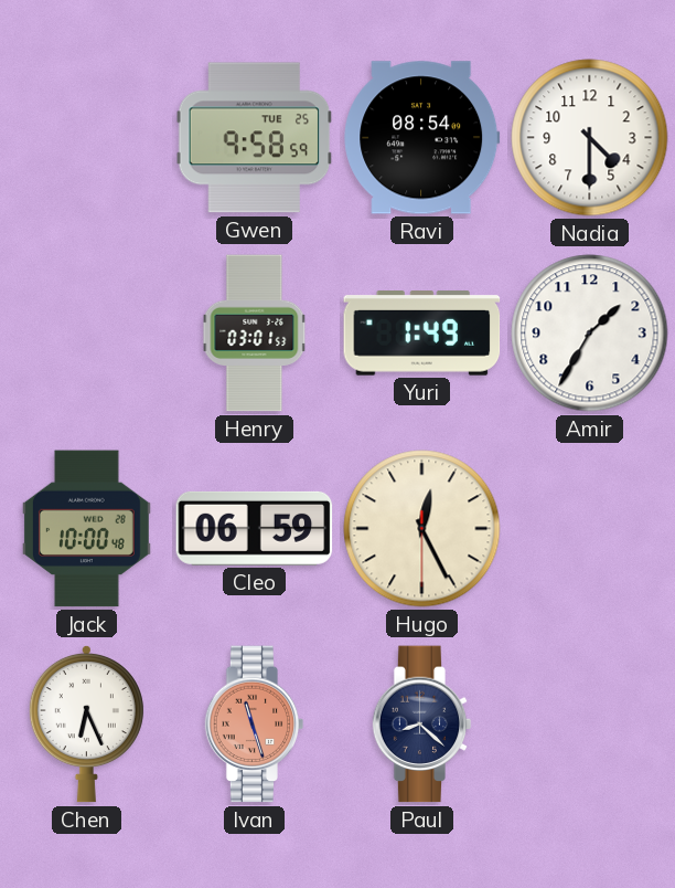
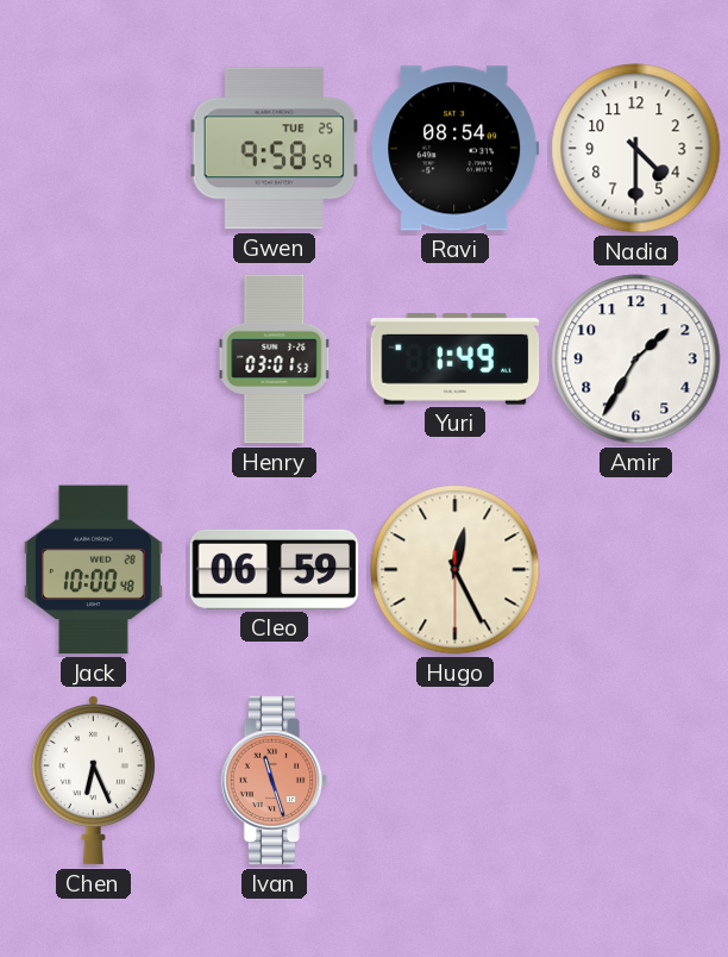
Paul: 8:22 -> none (422, 725)
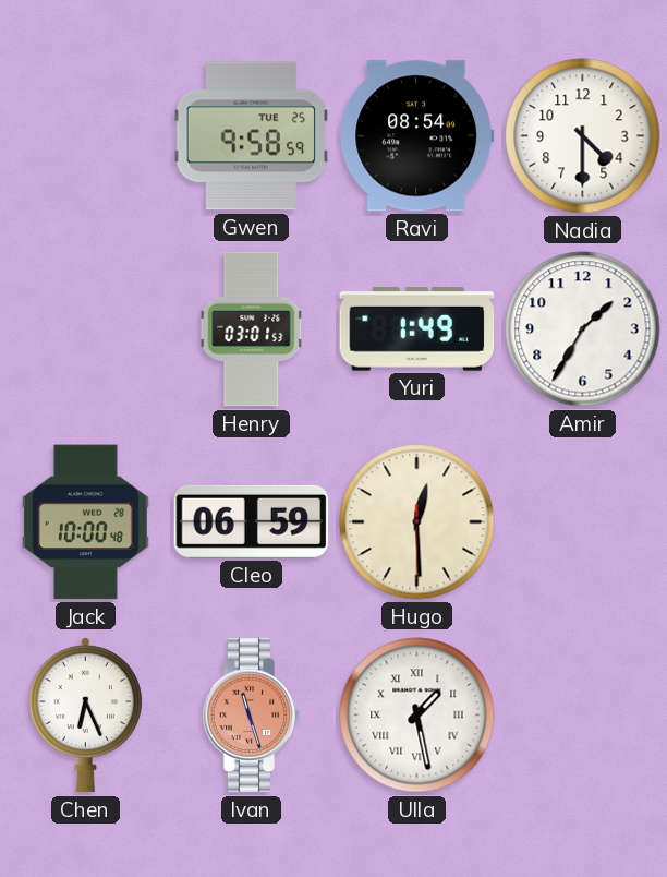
Hugo: 12:25 -> 12:29 (417, 522)
Ulla: none -> 1:28 (417, 716)
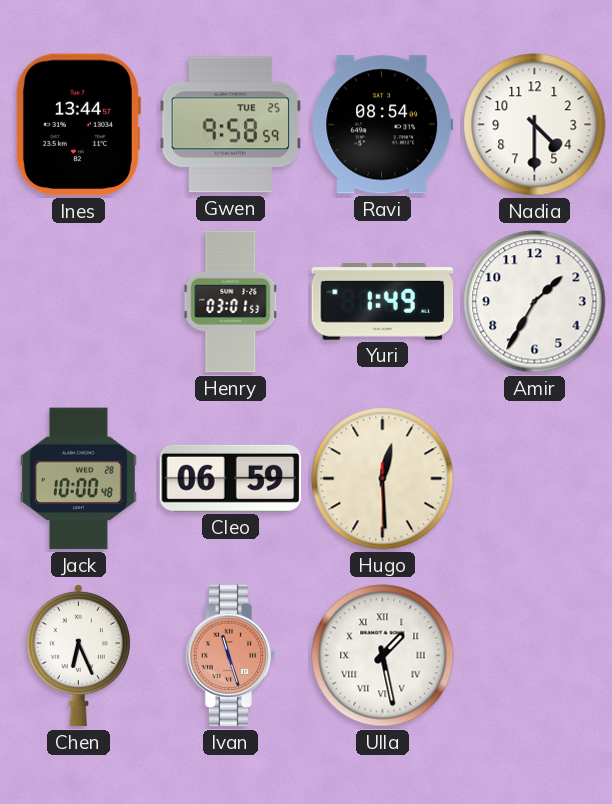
Ines: none -> 13:44 (78, 125)
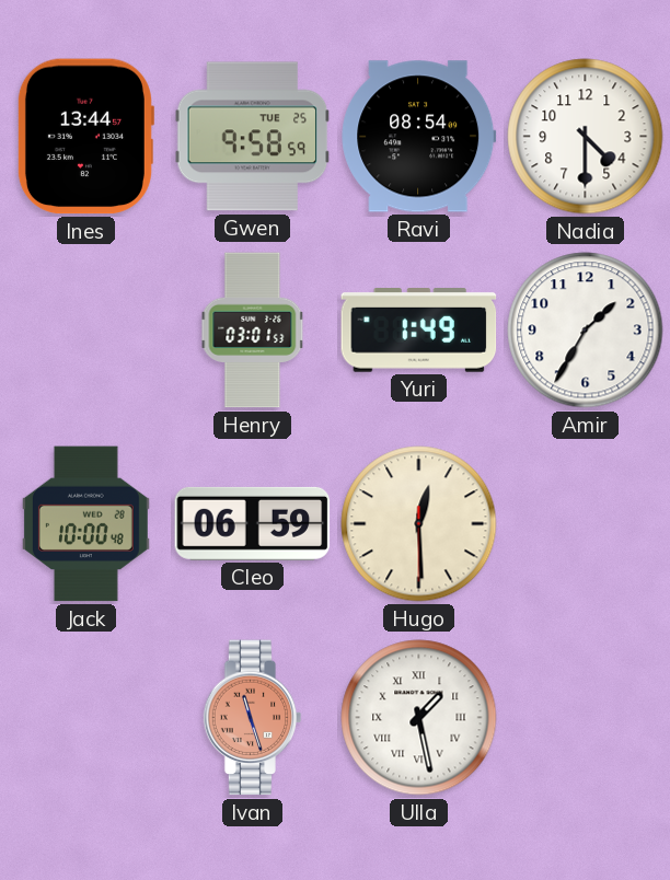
Chen: 6:26 -> none (78, 655)
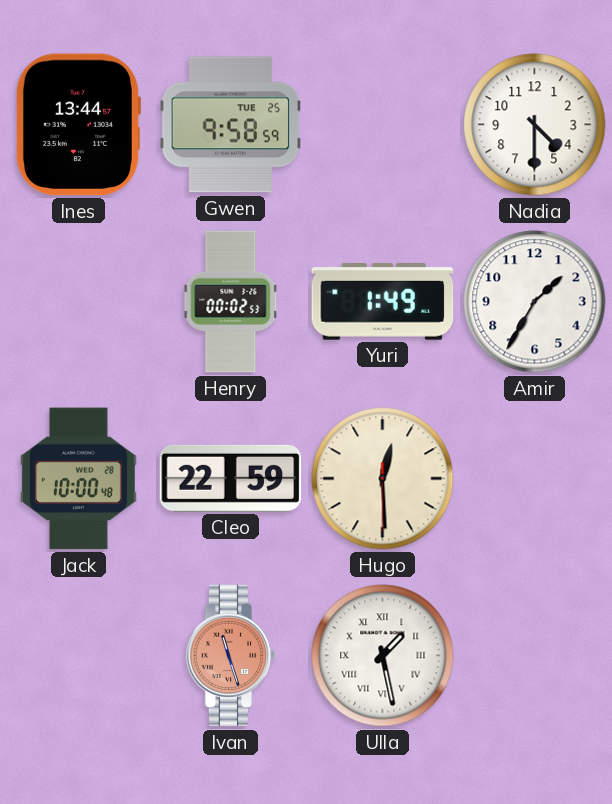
Ravi: 08:54 -> none (419, 137)
Henry: 03:01 -> 00:02 (231, 302)
Cleo: 06:59 -> 22:59 (231, 478)
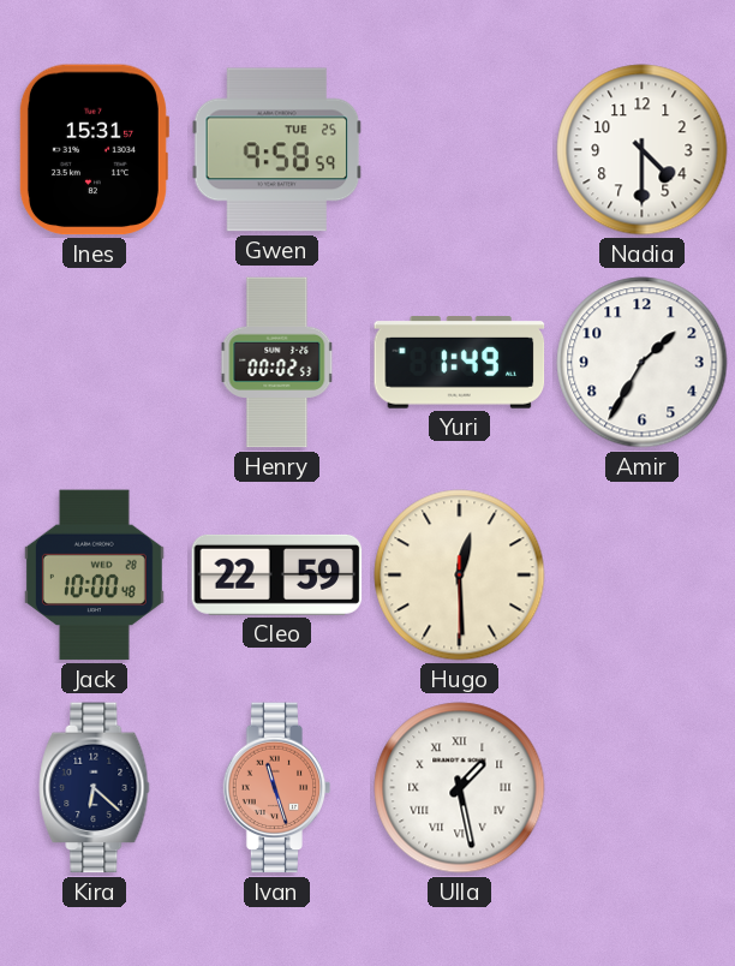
Ines: 13:44 -> 15:31 (94, 150)
Kira: none -> 6:22 (95, 788)
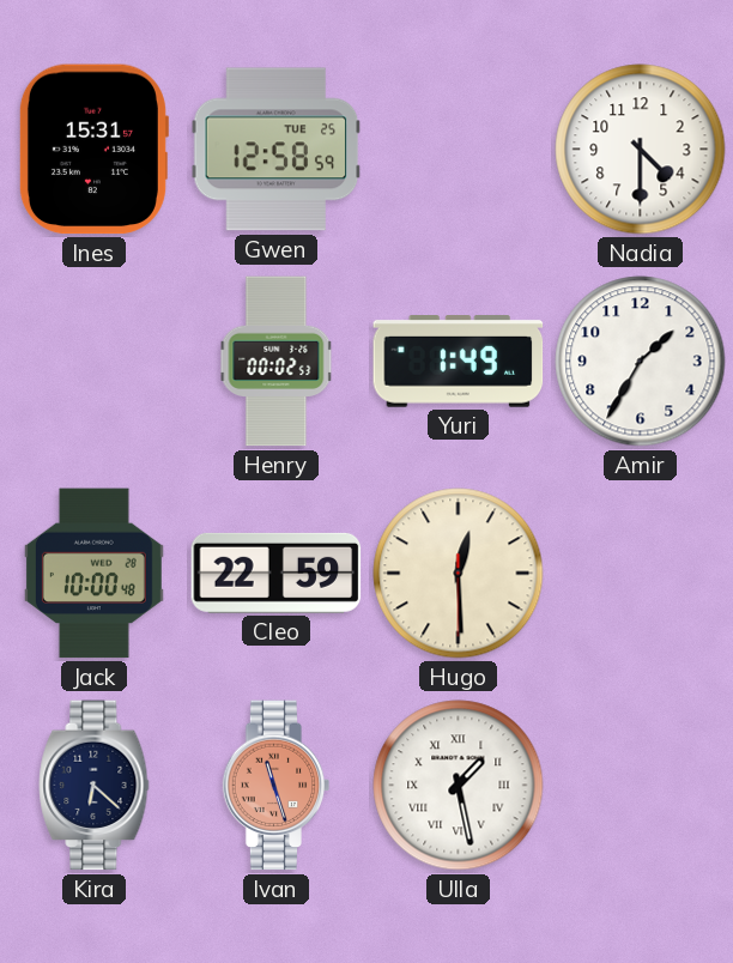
Gwen: 9:58 -> 12:58 (277, 150)
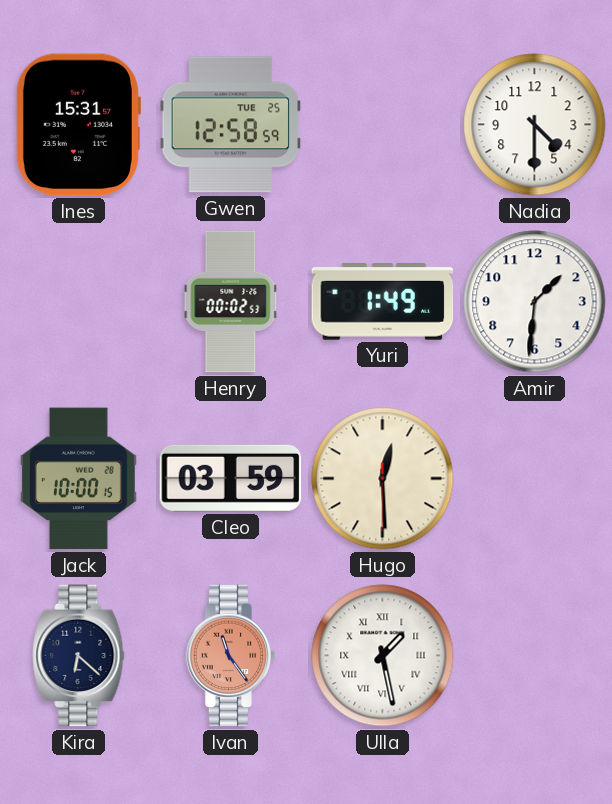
Amir: 1:35 -> 1:31 (535, 302)
Jack: 10:00:48 -> 10:00:15 (78, 479)
Cleo: 22:59 -> 03:59 (231, 478)
Ivan: 11:27 -> 11:24 (231, 656)
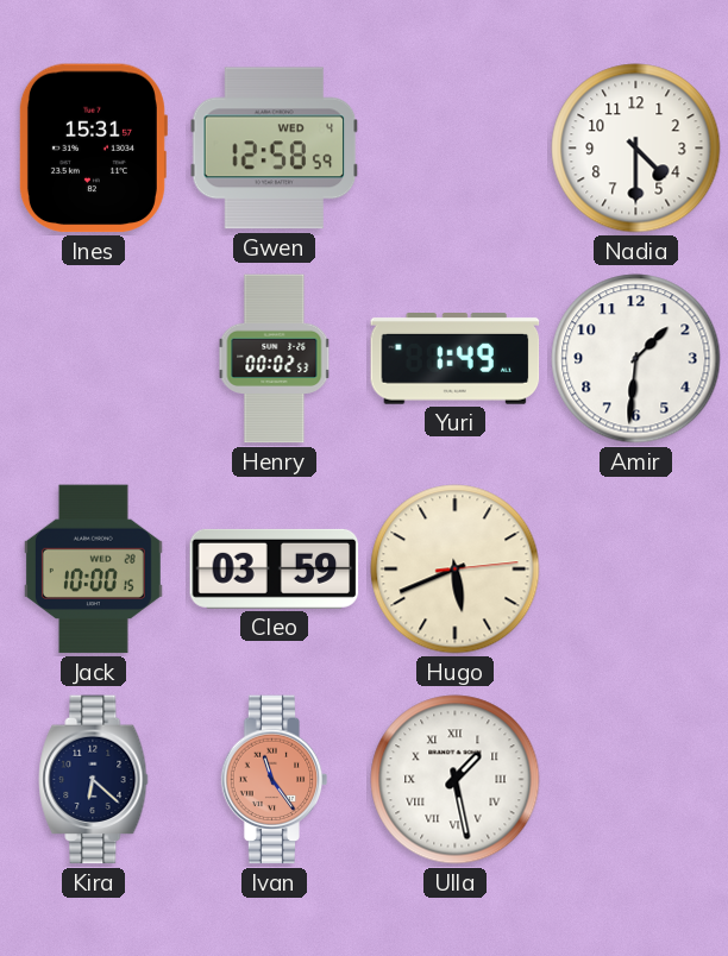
Gwen date: TUE 25 -> WED 4 (275, 149)
Hugo: 12:29 -> 5:41 (456, 570)
